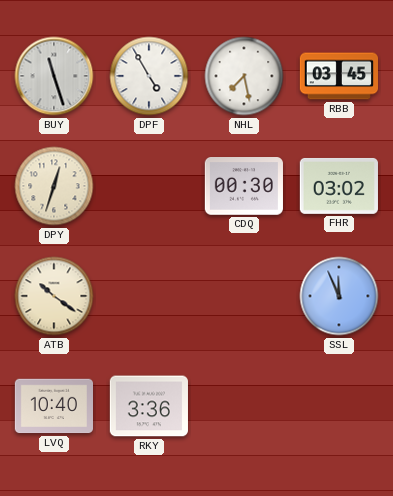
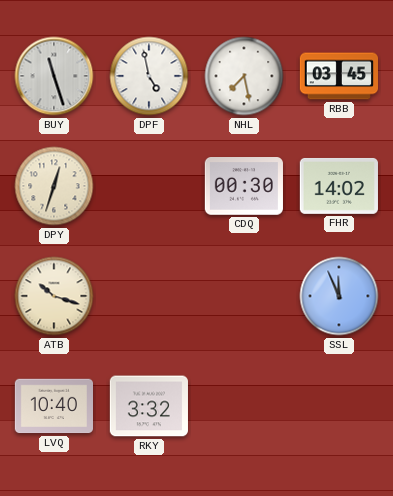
DPF: 4:55 -> 4:58 (149, 76)
FHR: 03:02 -> 14:02 (339, 186)
ATB: 10:21 -> 10:18 (54, 296)
RKY: 3:36 -> 3:32 (149, 406)
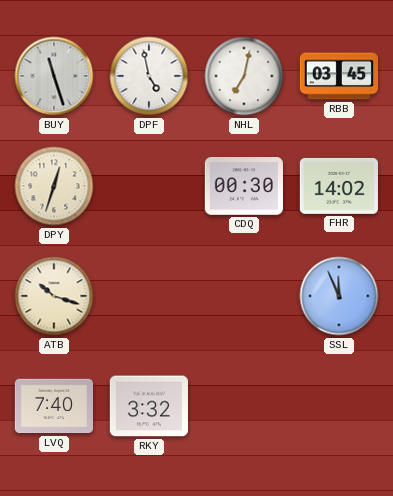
NHL: 7:28 -> 7:02 (244, 76)
LVQ: 10:40 -> 7:40 (53, 406)
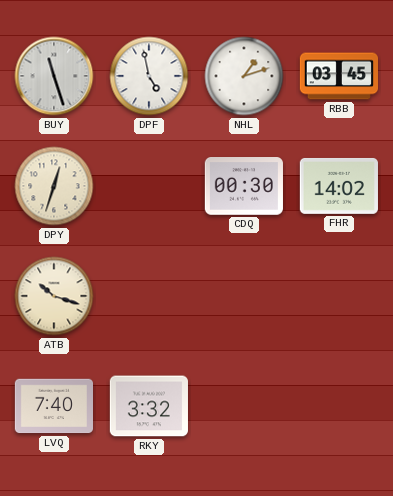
NHL: 7:02 -> 1:12 (244, 76)
SSL: 11:56 -> none (339, 296)
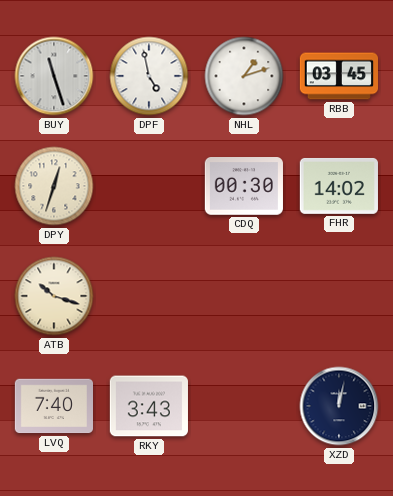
RKY: 3:32 -> 3:43 (149, 406)
XZD: none -> 12:02 (339, 406)
